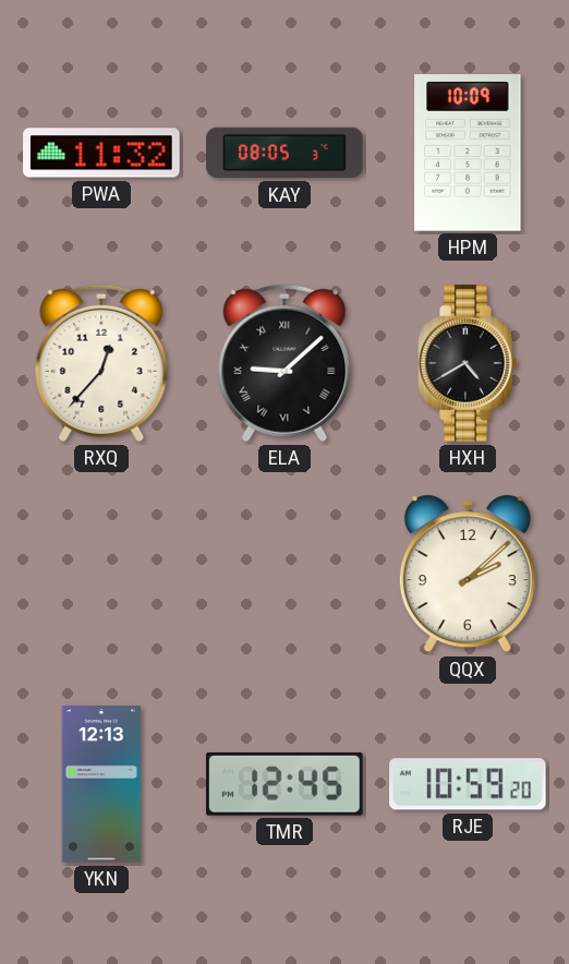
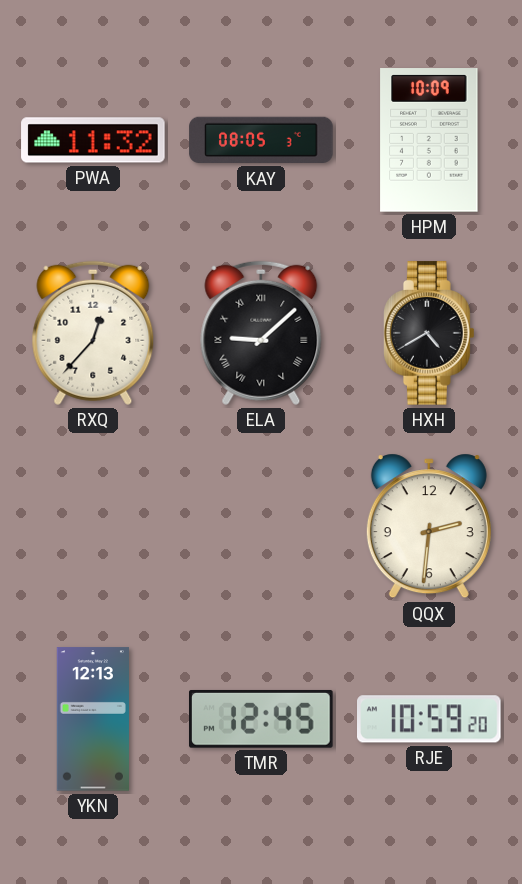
QQX: 2:08 -> 2:31 (429, 526)
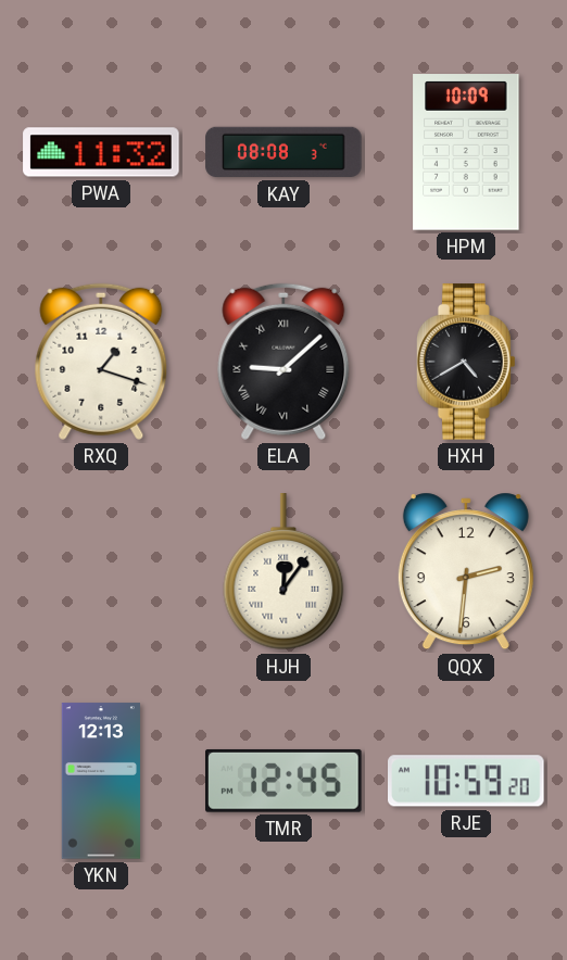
KAY: 08:05 -> 08:08 (283, 152)
RXQ: 12:37 -> 1:18 (101, 362)
HJH: none -> 12:06 (283, 572)
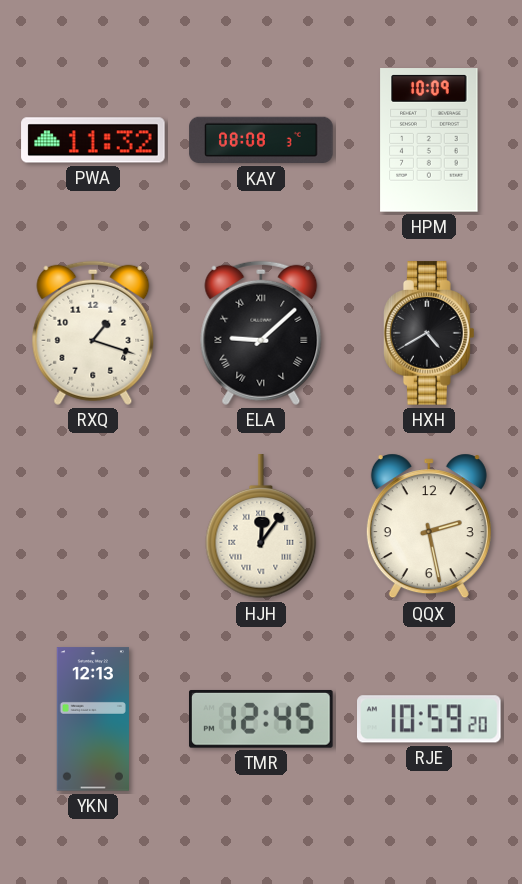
QQX: 2:31 -> 2:28 (429, 526)
